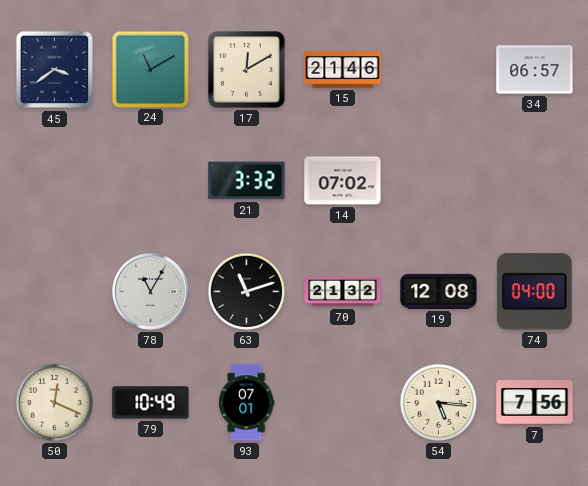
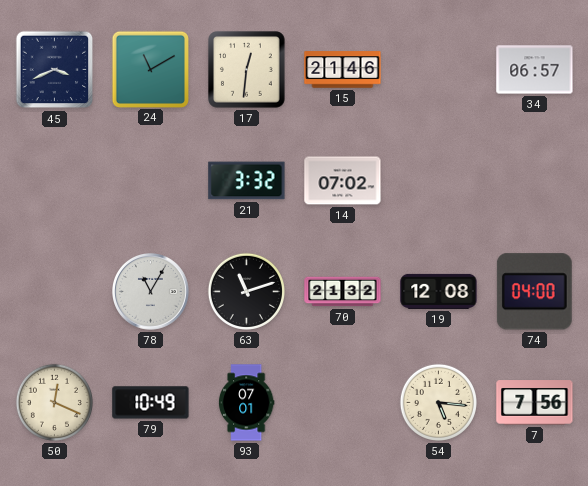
45: 3:39 -> 3:41 (55, 70)
17: 12:10 -> 12:31 (247, 70)
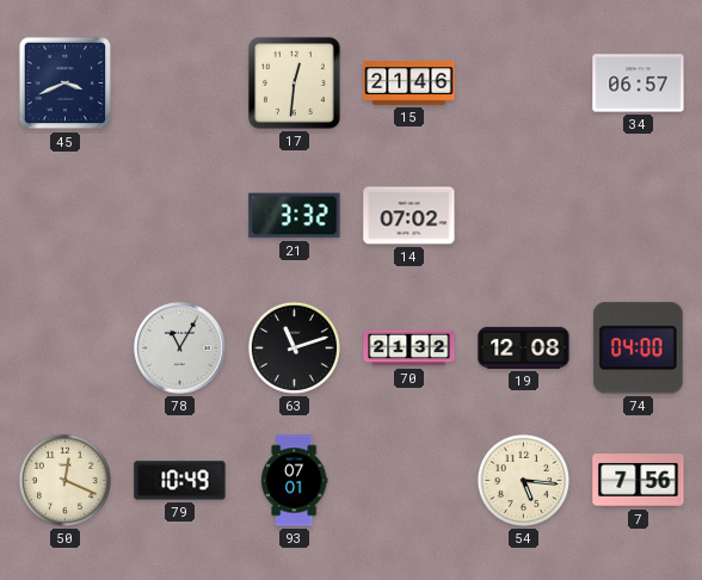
24: 11:10 -> none (150, 69)
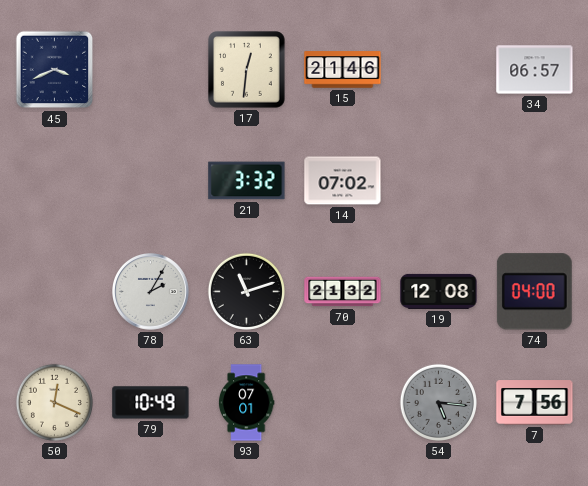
78: 11:05 -> 2:05 (151, 292)
54 dial: cream -> grey (438, 402)
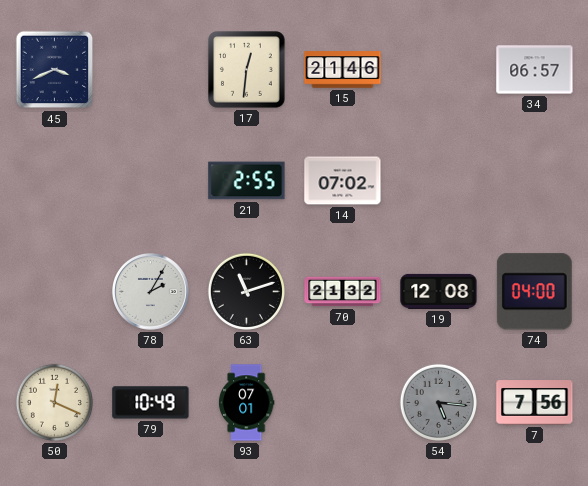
21: 3:32 -> 2:55 (247, 181)
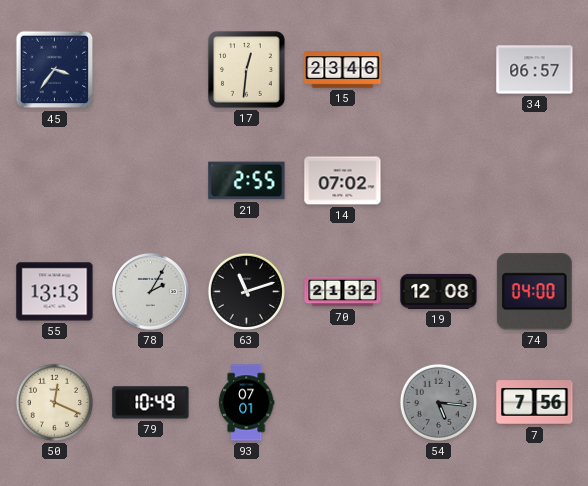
45: 3:41 -> 3:36 (55, 70)
15: 21:46 -> 23:46 (343, 70)
55: none -> 13:13 (55, 292)
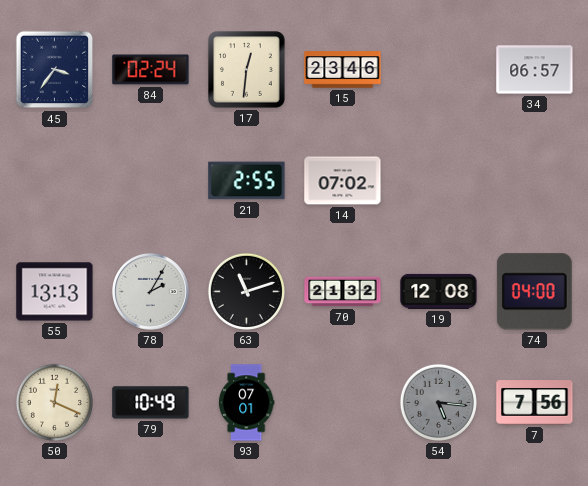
84: none -> 02:24 (151, 70)
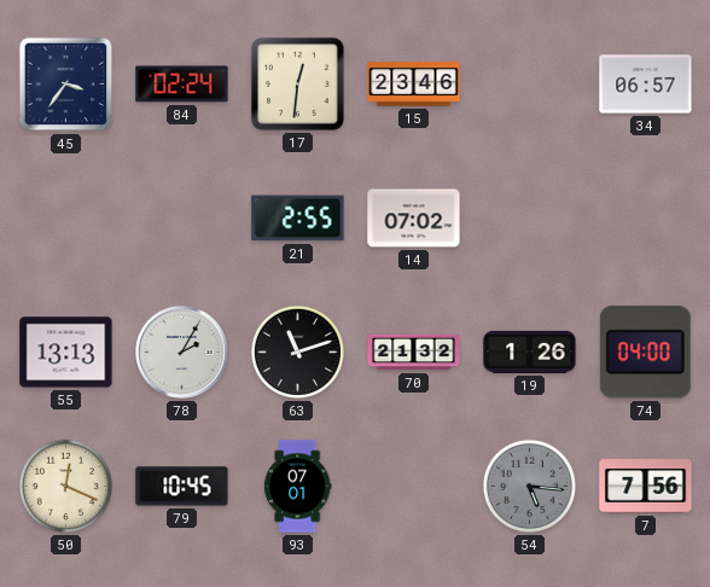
19: 12:08 -> 1:26 (530, 351)
79: 10:49 -> 10:45 (182, 487)
